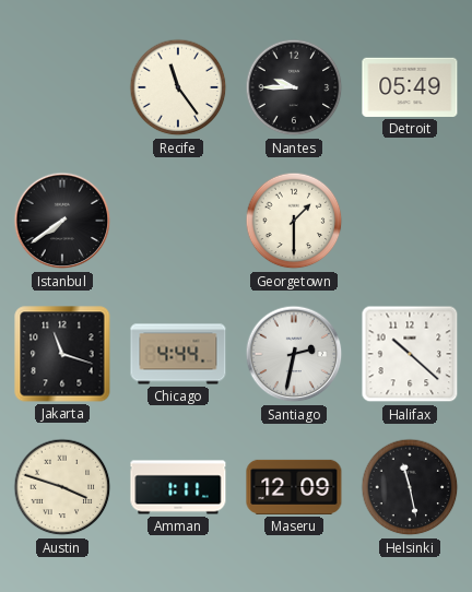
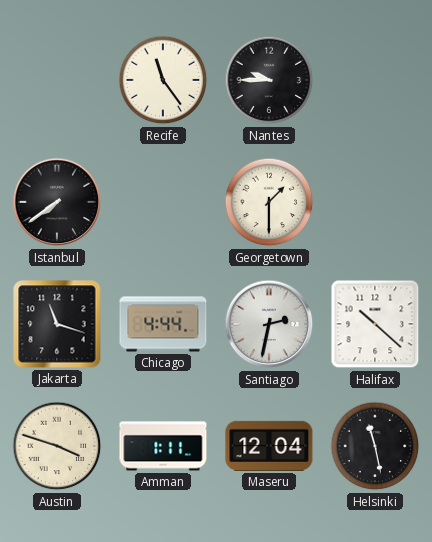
Detroit: 05:49 -> none (410, 87)
Maseru: 12:09 -> 12:04 (269, 446)
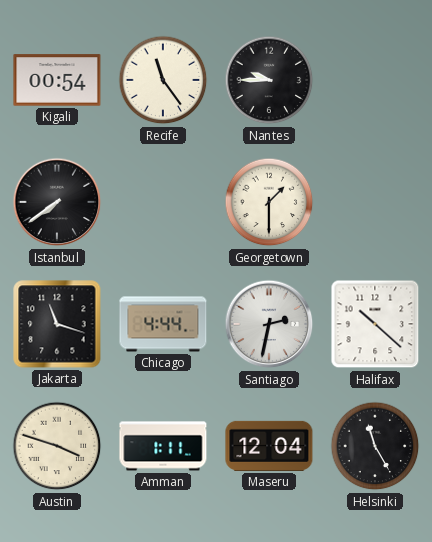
Kigali: none -> 00:54 (57, 80)
Helsinki: 11:28 -> 11:25 (375, 446)
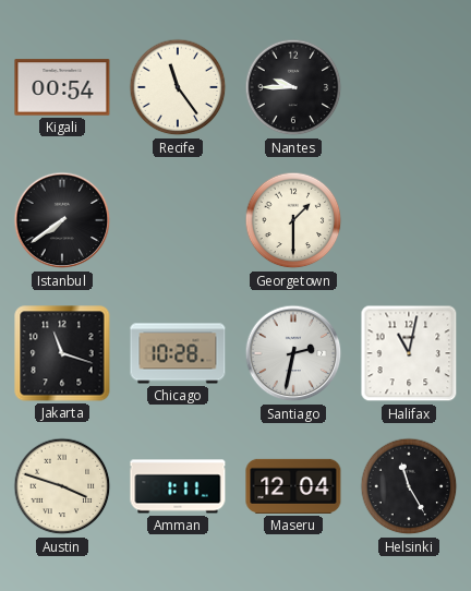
Chicago: 4:44 -> 10:28 (178, 353)
Halifax: 10:22 -> 11:02 (409, 353)
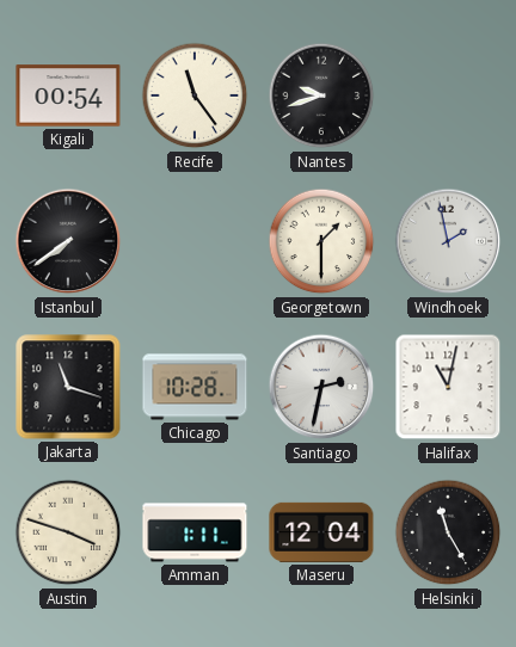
Nantes: 9:45 -> 9:42 (321, 95)
Windhoek: none -> 1:58 (448, 241)
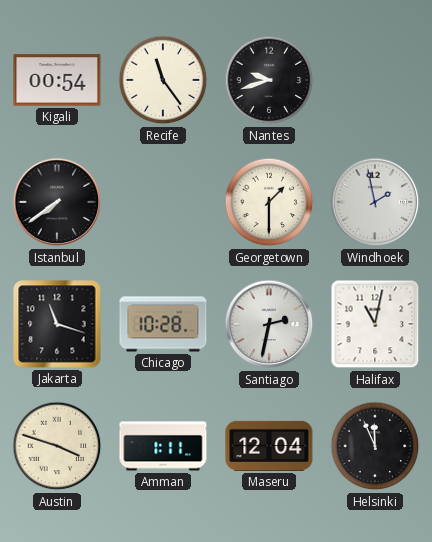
Helsinki: 11:25 -> 11:56 (375, 446)
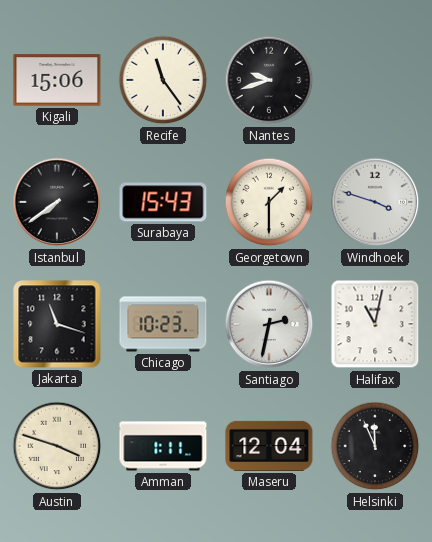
Kigali: 00:54 -> 15:06 (57, 80)
Surabaya: none -> 15:43 (163, 202)
Windhoek: 1:58 -> 3:48 (375, 202)
Chicago: 10:28 -> 10:23 (163, 324)
